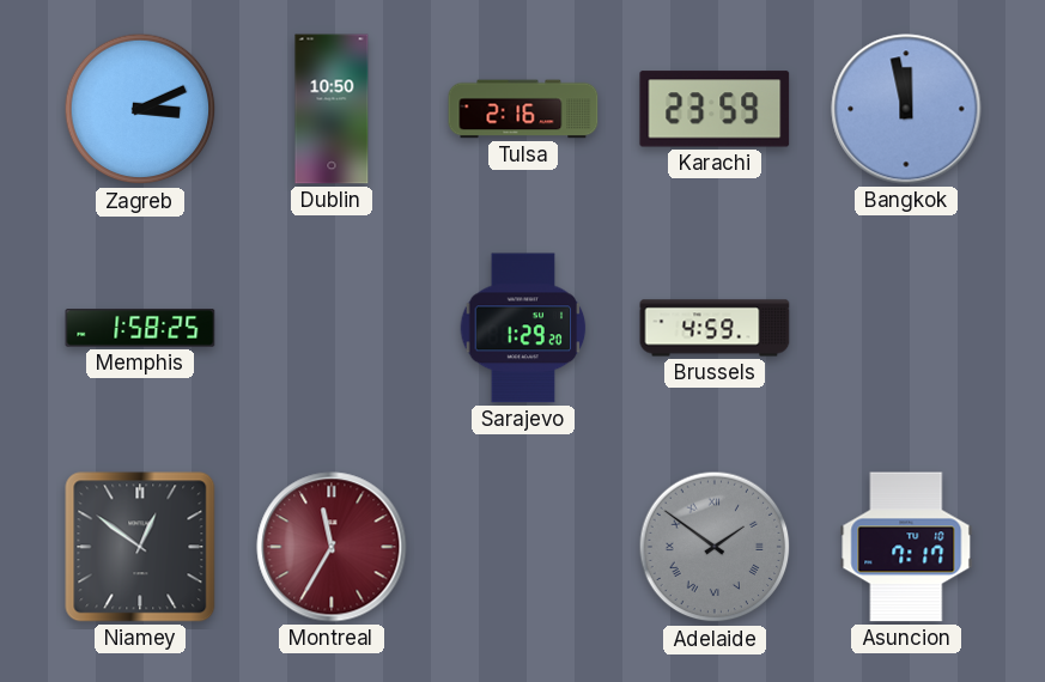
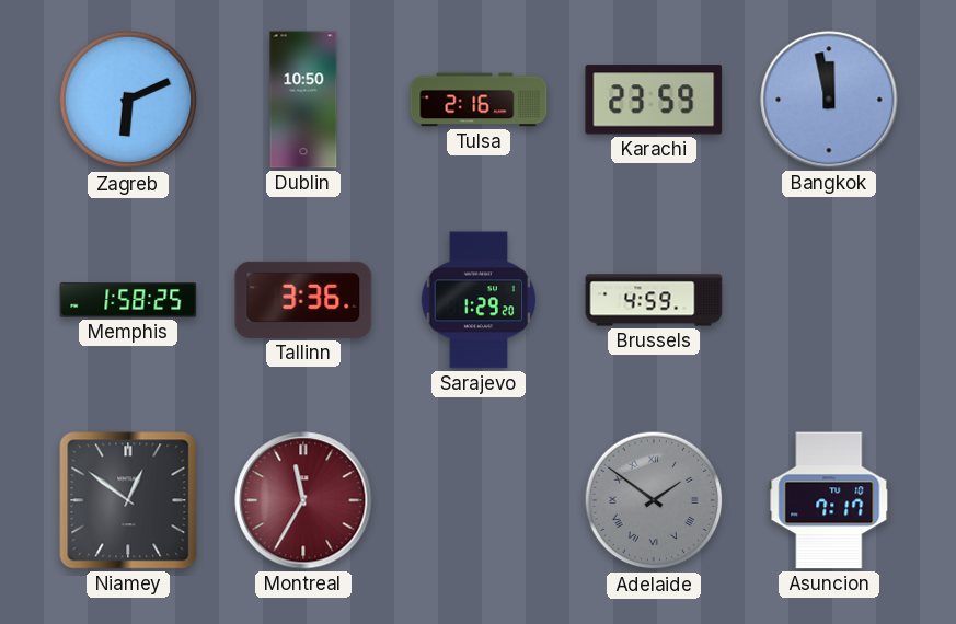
Zagreb: 3:11 -> 6:11 (128, 100)
Tallinn: none -> 3:36 (303, 300)
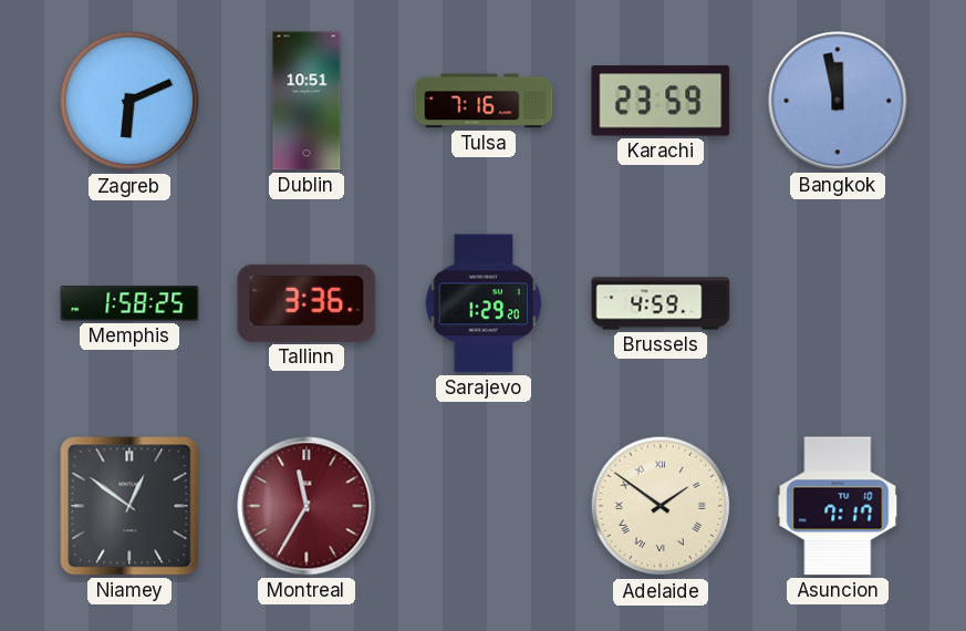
Dublin: 10:50 -> 10:51 (307, 101)
Tulsa: 2:16 -> 7:16 (484, 101)
Adelaide dial: grey -> cream (661, 506)
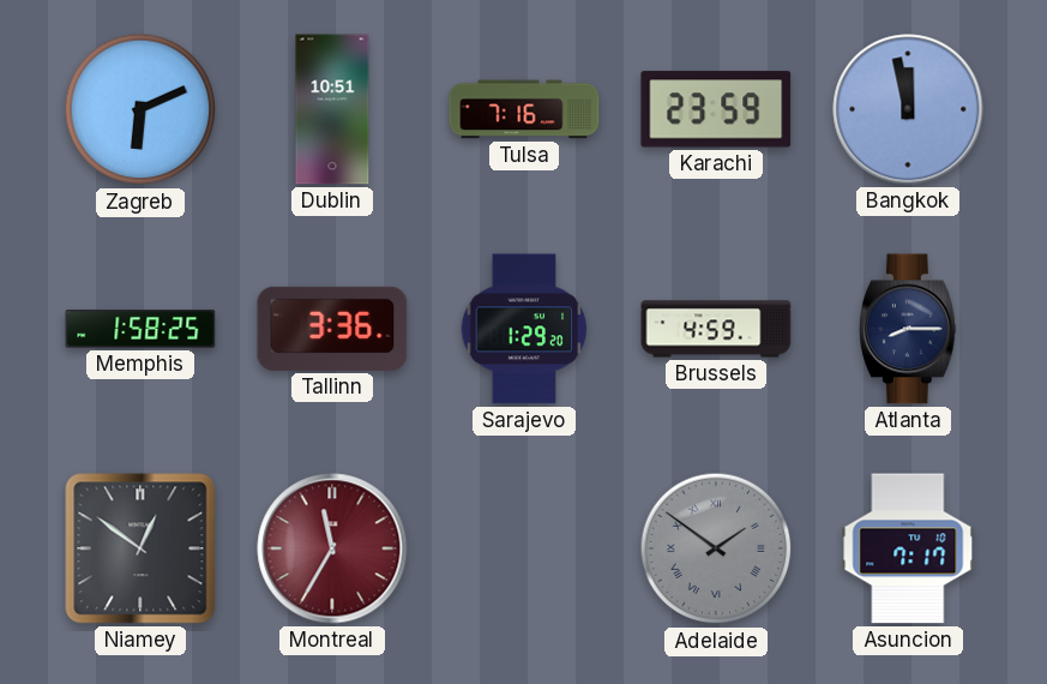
Atlanta: none -> 8:15 (909, 329)
Adelaide dial: cream -> grey (716, 548)
